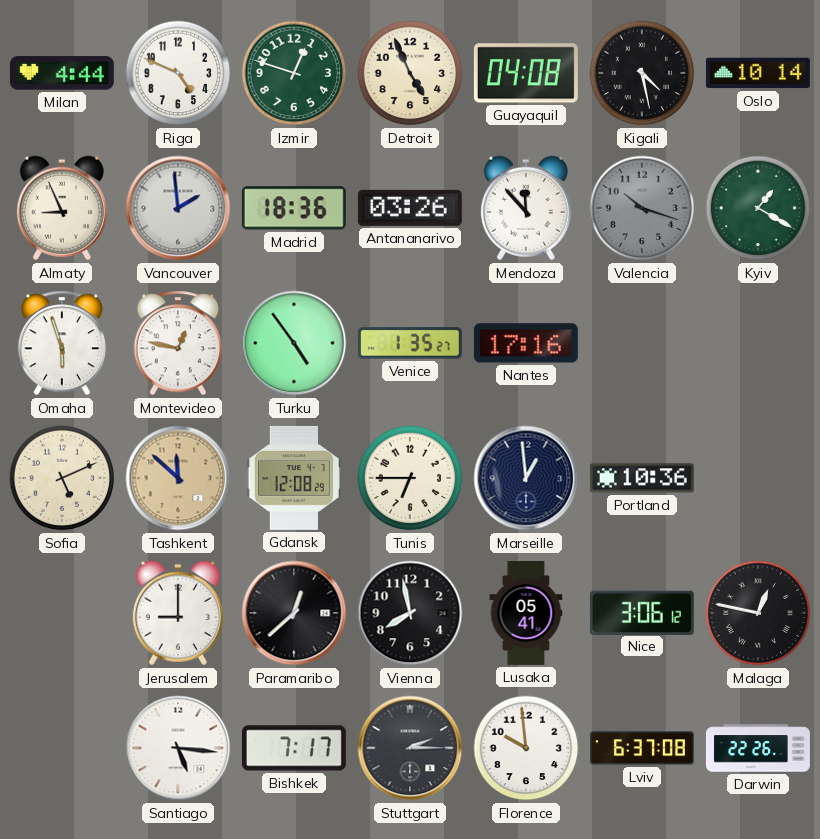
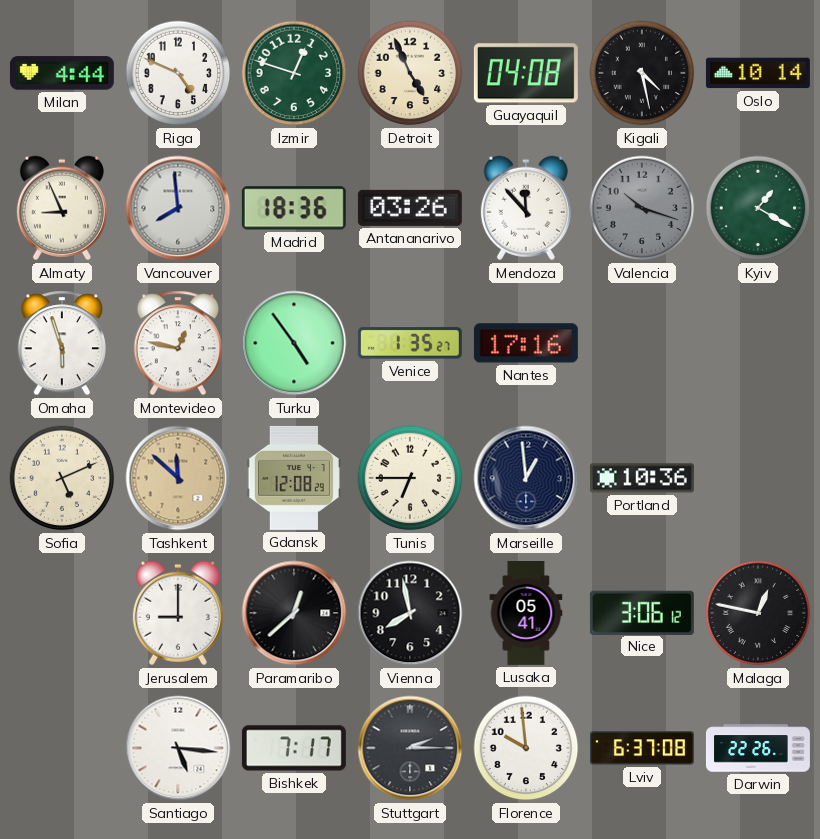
Vancouver: 1:59 -> 7:59 (178, 208)
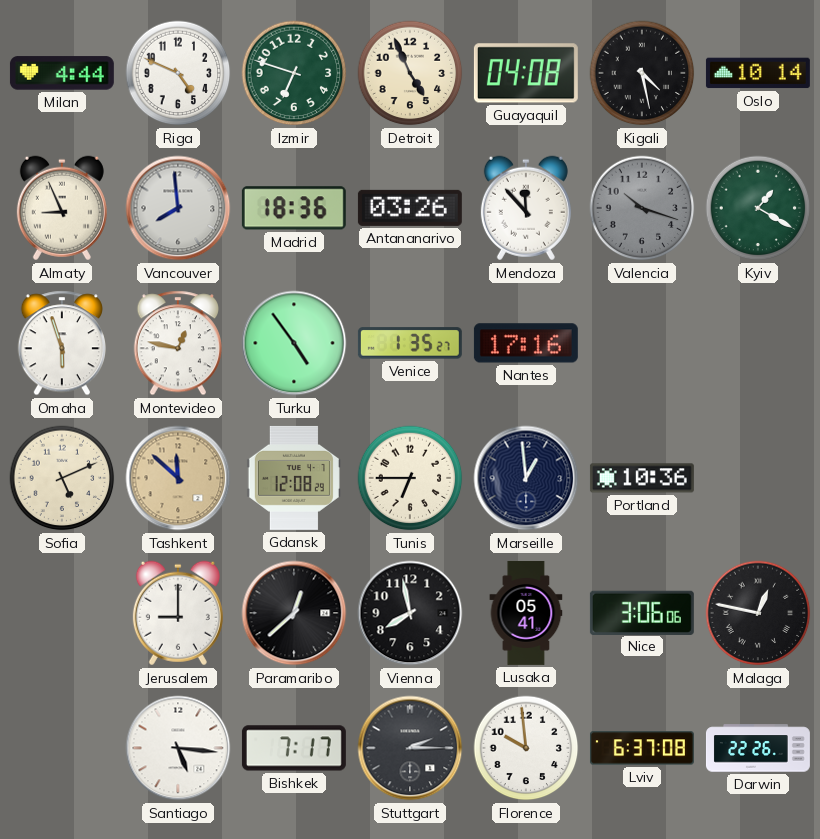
Izmir: 12:48 -> 6:48 (294, 73)
Nice: 3:06:12 -> 3:06:06 (642, 612)
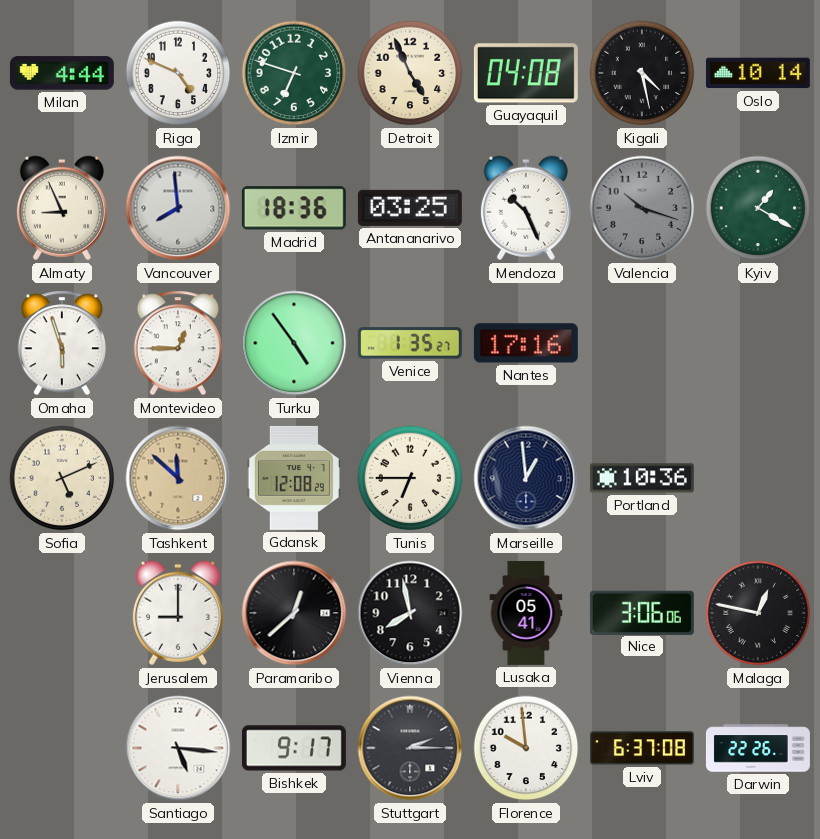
Antananarivo: 03:26 -> 03:25 (410, 208)
Mendoza: 11:53 -> 10:26 (526, 208)
Montevideo: 12:47 -> 12:45 (178, 343)
Bishkek: 7:17 -> 9:17 (294, 748)
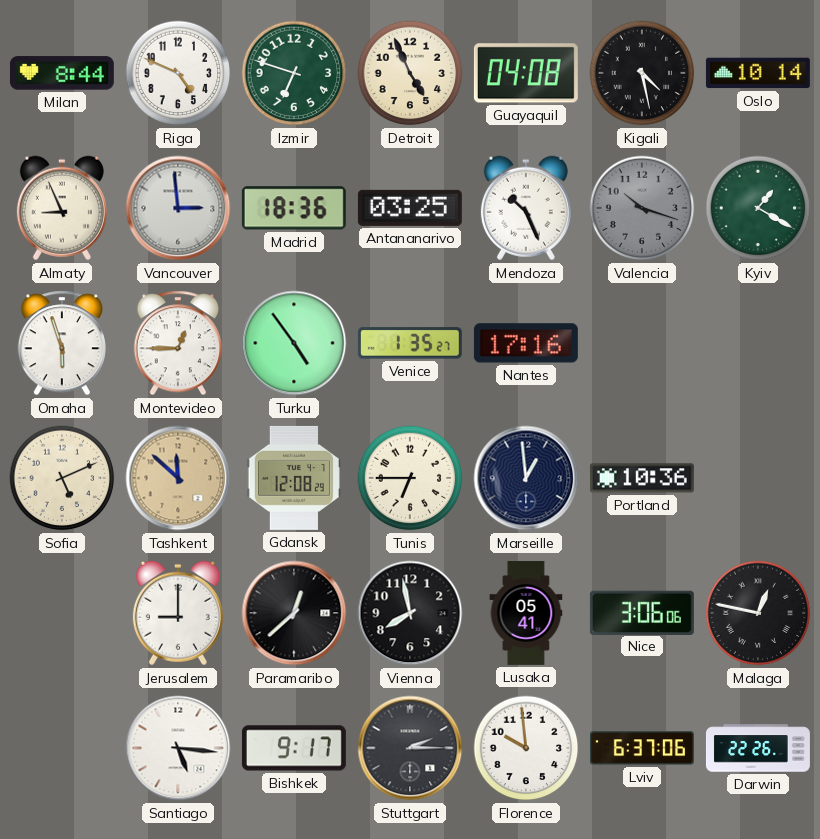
Milan: 4:44 -> 8:44 (62, 73)
Vancouver: 7:59 -> 2:59 (178, 208)
Lviv: 6:37:08 -> 6:37:06 (642, 748)
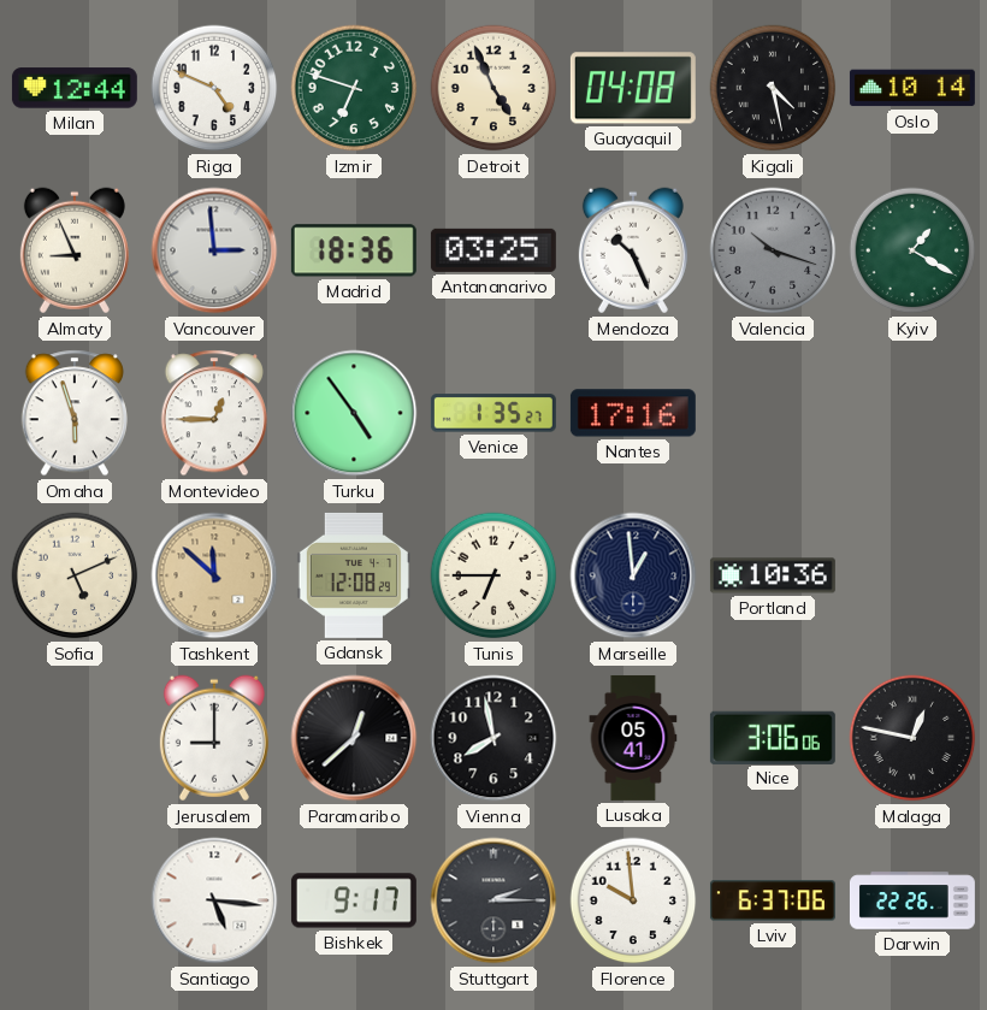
Milan: 8:44 -> 12:44 (75, 88)
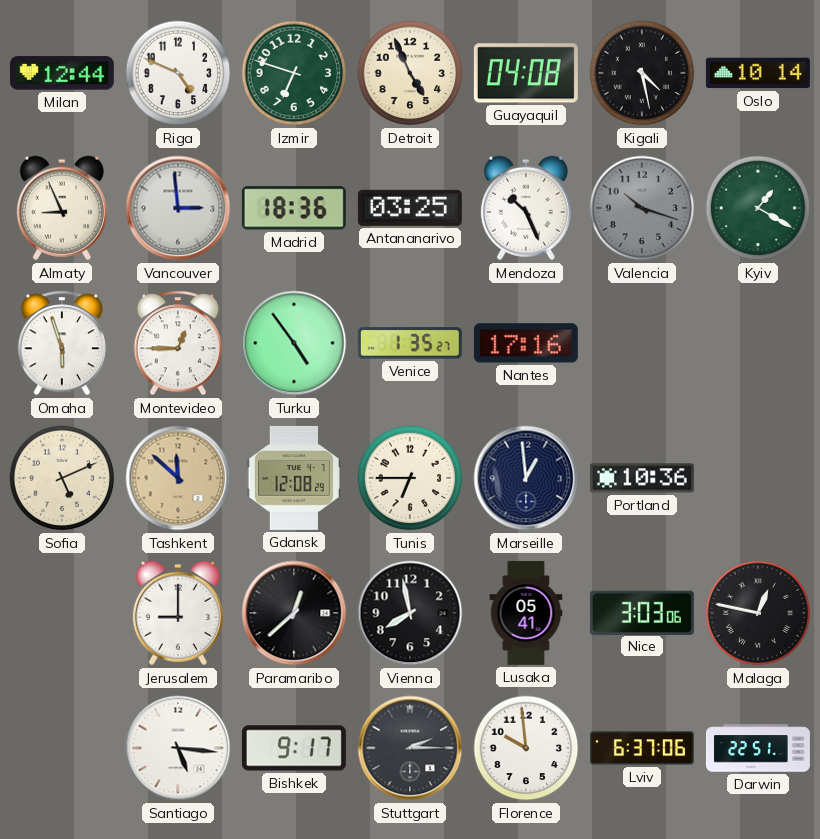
Nice: 3:06 -> 3:03 (642, 612)
Darwin: 22:26 -> 22:51 (758, 748)
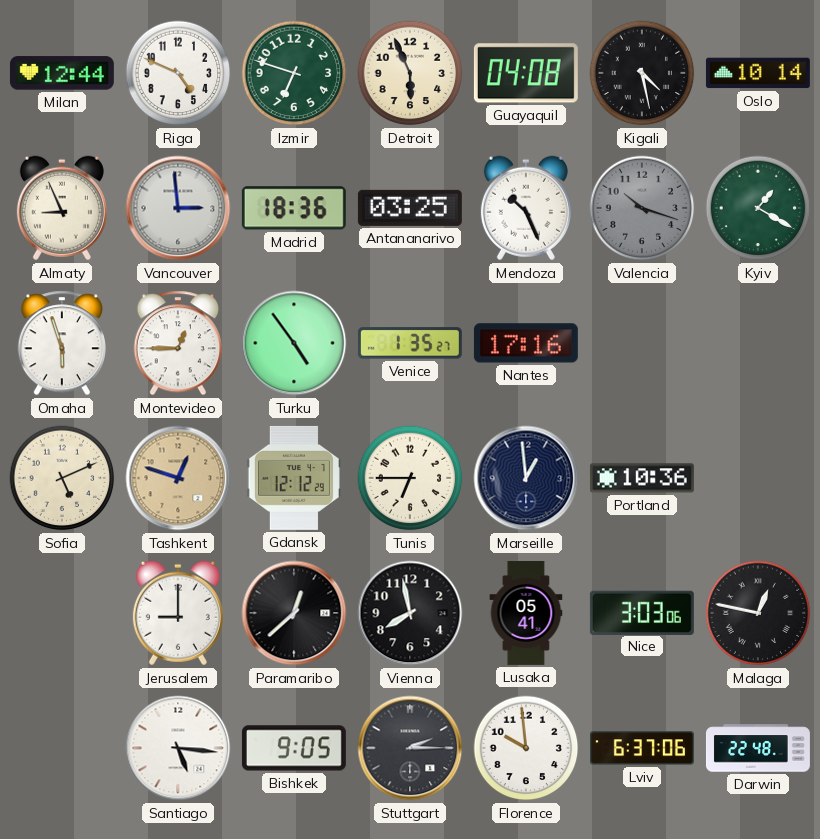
Detroit: 4:56 -> 5:56 (410, 73)
Tashkent: 11:52 -> 12:48 (178, 478)
Gdansk: 12:08 -> 12:12 (294, 478)
Bishkek: 9:17 -> 9:05 (294, 748)
Darwin: 22:51 -> 22:48 (758, 748)
